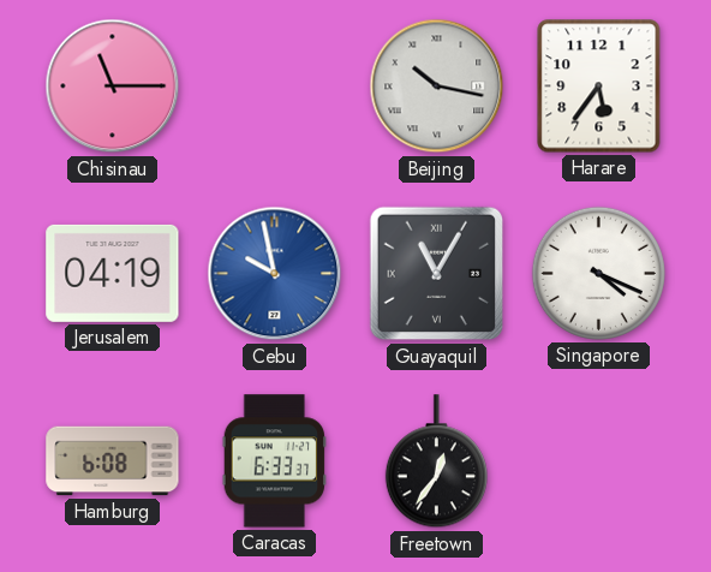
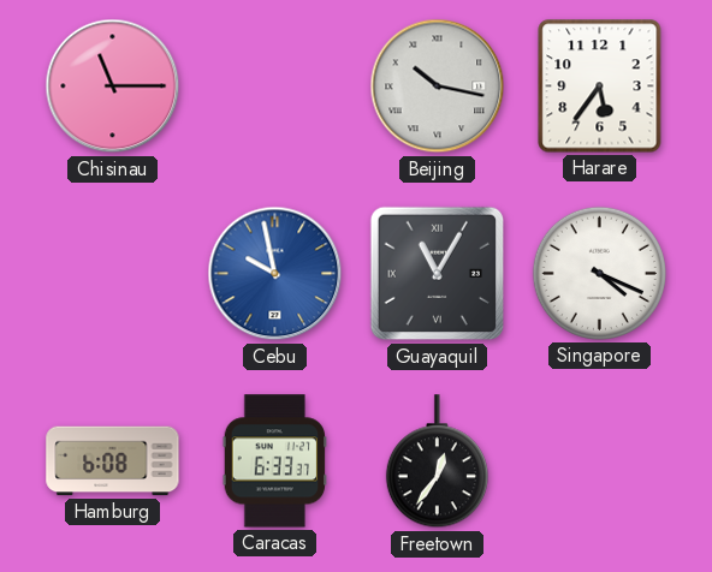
Jerusalem: 04:19 -> none (113, 273)
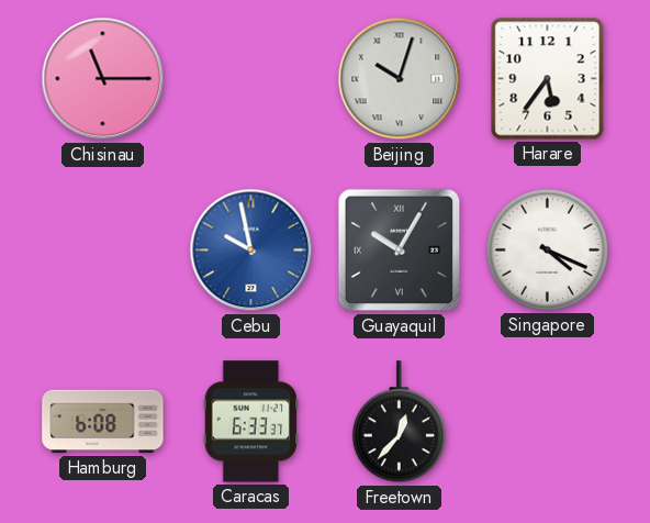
Beijing: 10:17 -> 10:03 (400, 79)
Guayaquil: 11:05 -> 10:05 (400, 251)
Freetown: 12:36 -> 12:37 (399, 422)
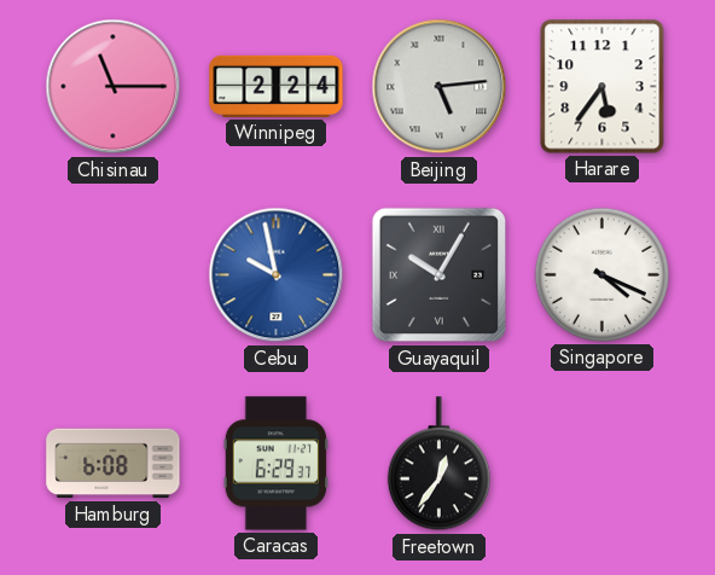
Winnipeg: none -> 2:24 (277, 86)
Beijing: 10:03 -> 5:14 (440, 87)
Caracas: 6:33 -> 6:29 (277, 464)
Freetown: 12:37 -> 12:36 (438, 464)
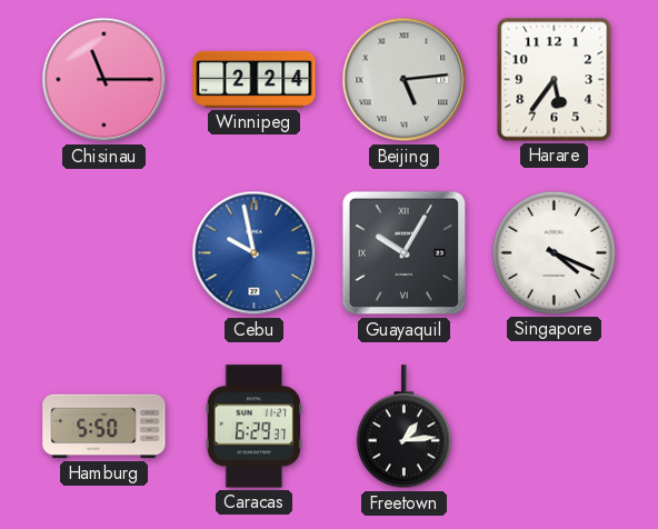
Hamburg: 6:08 -> 5:50 (104, 427)
Freetown: 12:36 -> 1:14 (403, 427)
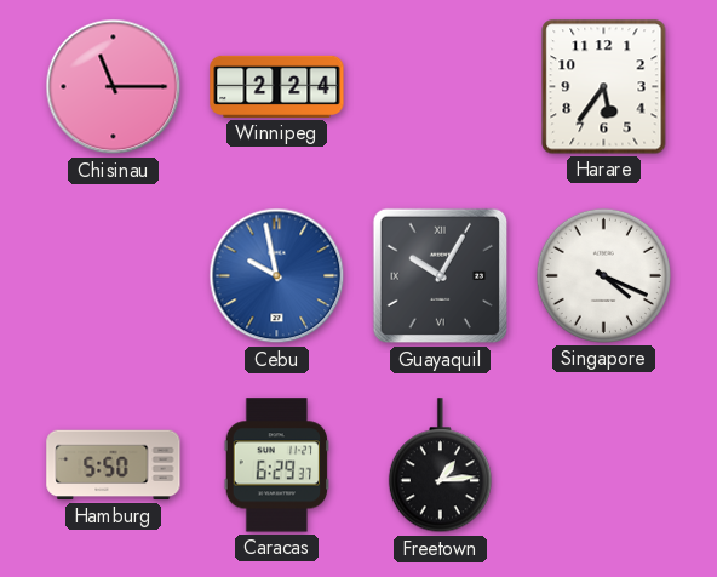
Beijing: 5:14 -> none (405, 80)
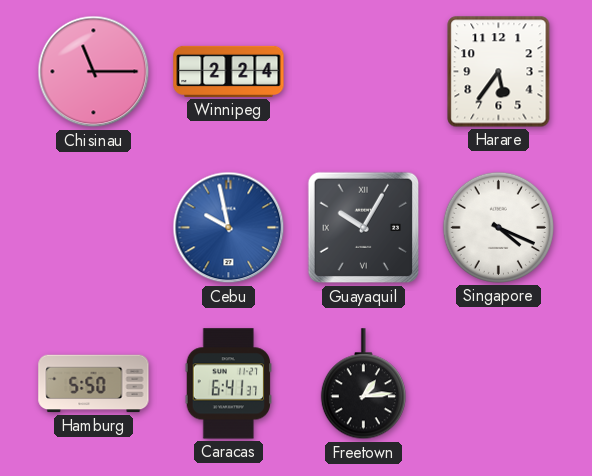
Caracas: 6:29 -> 6:41 (229, 384)
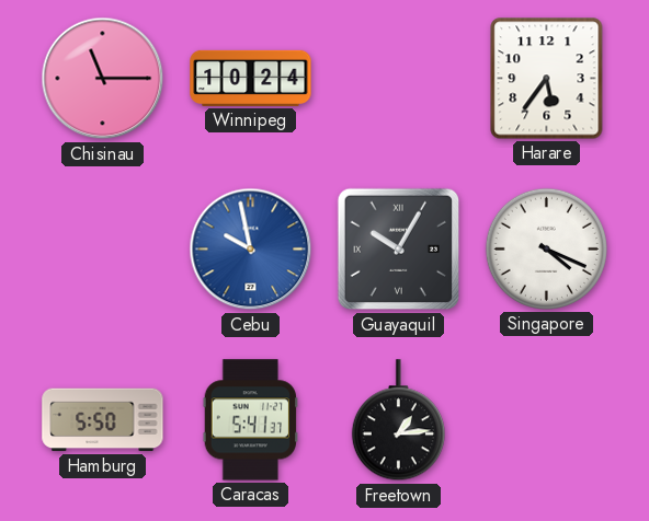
Winnipeg: 2:24 -> 10:24 (251, 78)
Caracas: 6:41 -> 5:41 (251, 420)
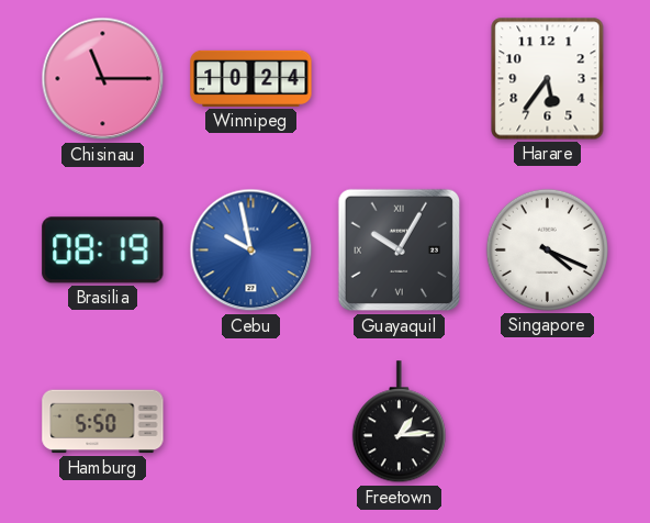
Brasilia: none -> 08:19 (103, 251)
Caracas: 5:41 -> none (251, 420)
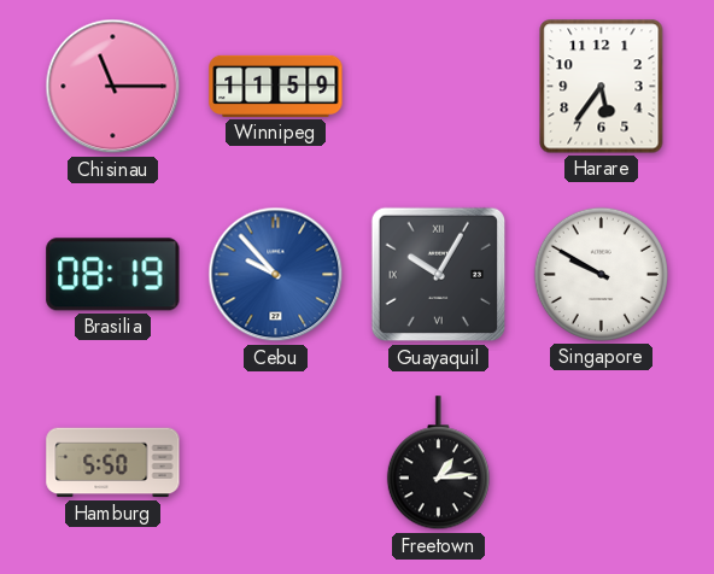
Winnipeg: 10:24 -> 11:59 (276, 86)
Cebu: 9:58 -> 9:53 (276, 275)
Singapore: 4:19 -> 9:50 (601, 274)
